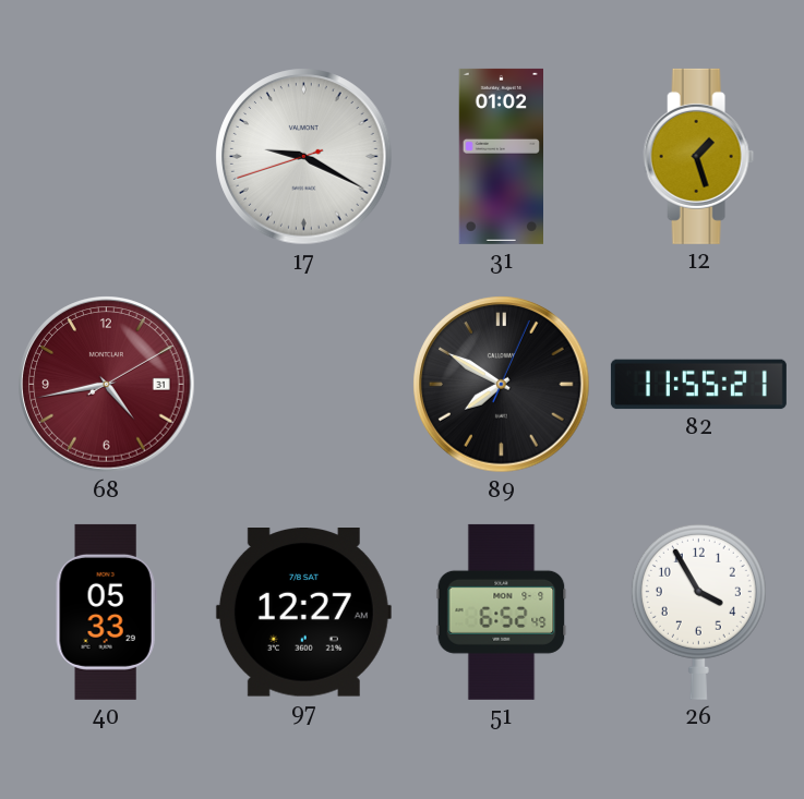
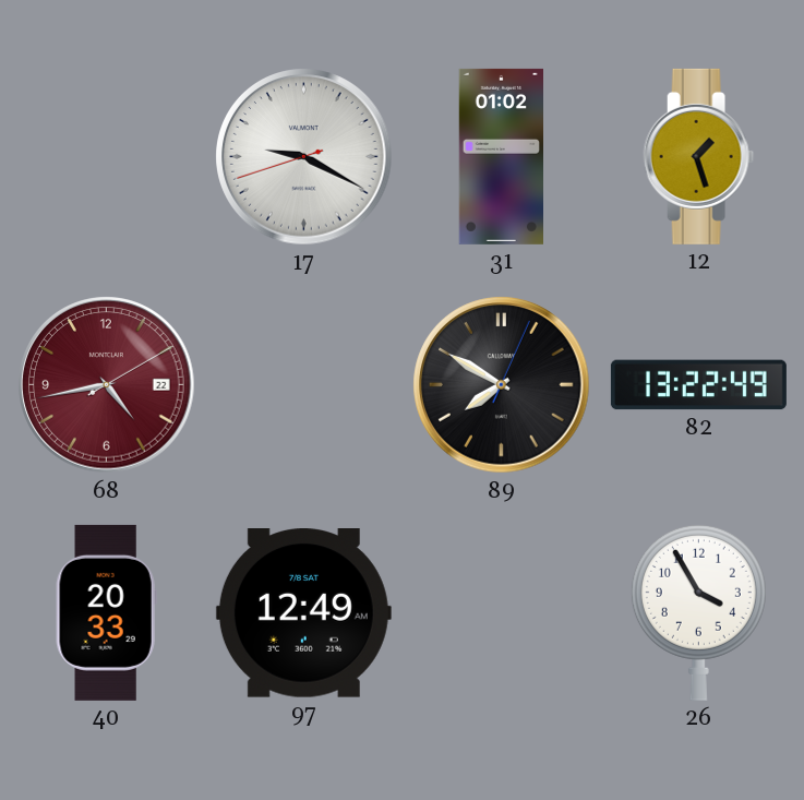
68 date: 31 -> 22 (107, 385)
82: 11:55 -> 13:22 (698, 385)
40: 05:33 -> 20:33 (106, 612)
97: 12:27 -> 12:49 (303, 613)
51: 6:52 -> none (502, 612)
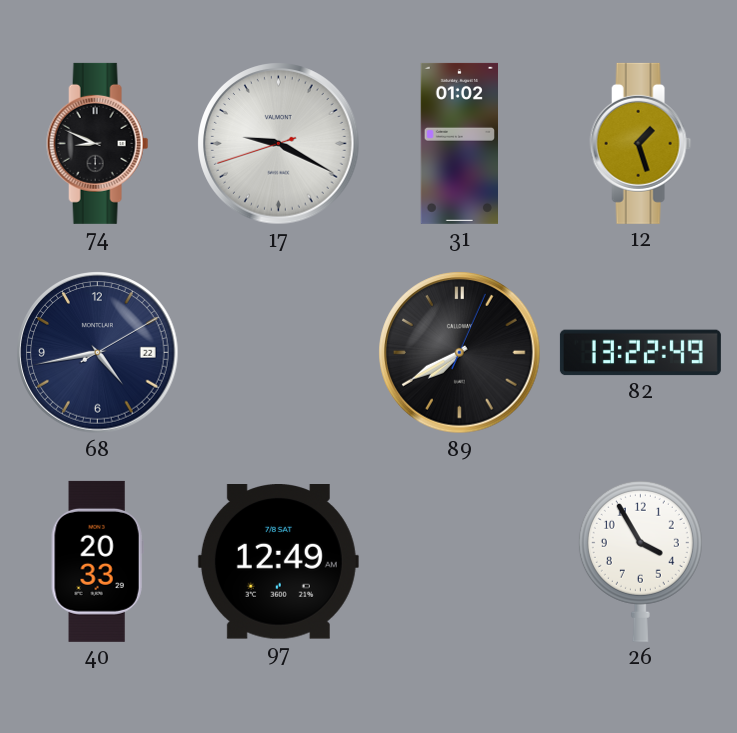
74: none -> 8:49 (98, 143)
68 dial: burgundy -> navy (98, 353)
89: 7:50 -> 7:40 (460, 353)
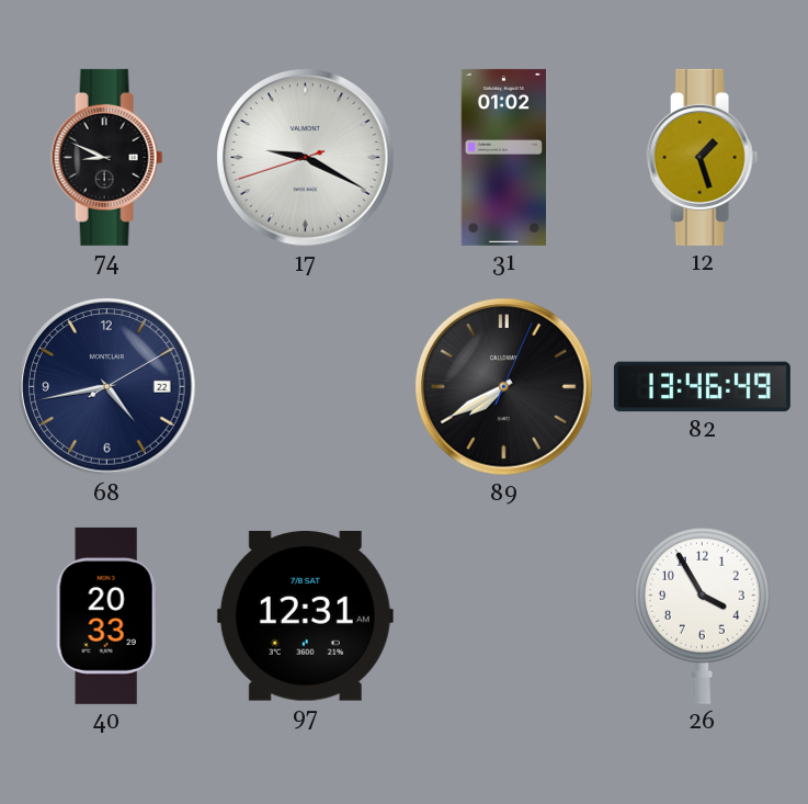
82: 13:22 -> 13:46 (702, 387)
97: 12:49 -> 12:31 (305, 616)
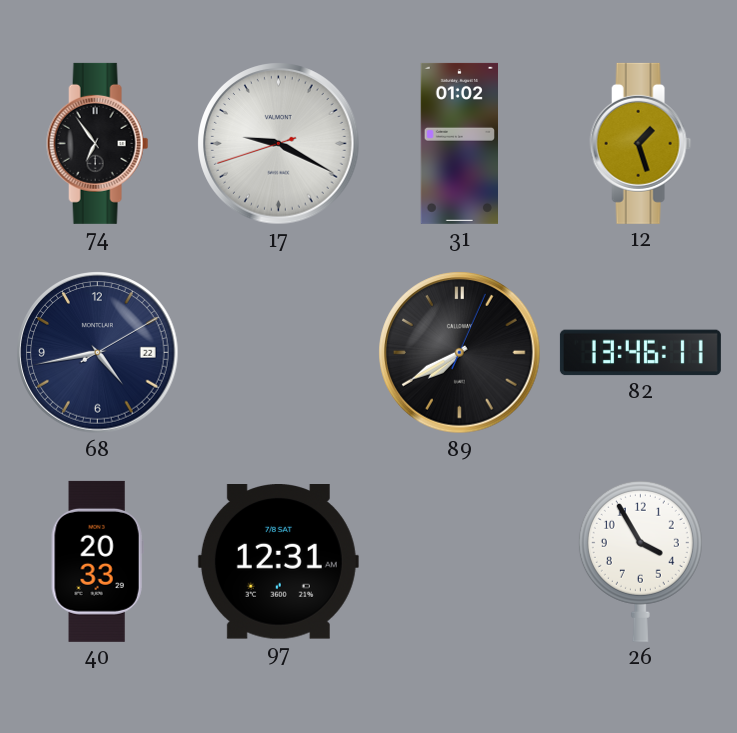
74: 8:49 -> 6:54 (98, 143)
82: 13:46:49 -> 13:46:11 (640, 353)
